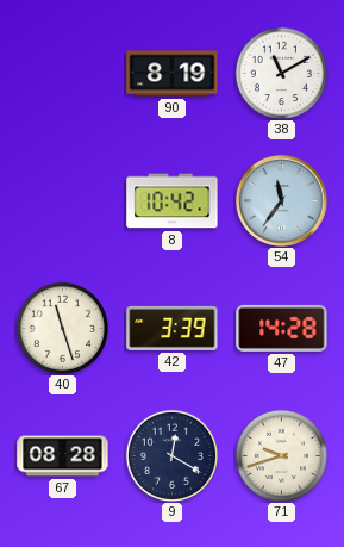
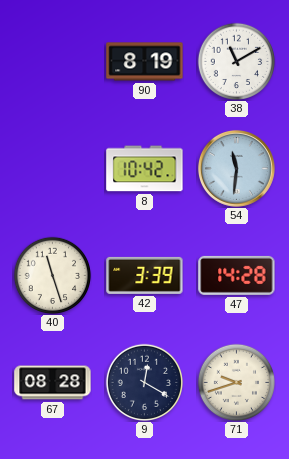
54: 11:36 -> 11:31 (236, 168)
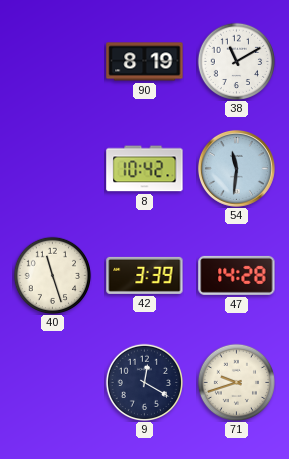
67: 08:28 -> none (53, 383)
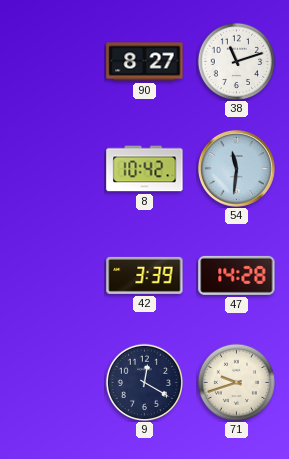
90: 8:19 -> 8:27 (145, 62)
38: 11:10 -> 11:12 (236, 61)
40: 11:27 -> none (52, 275)
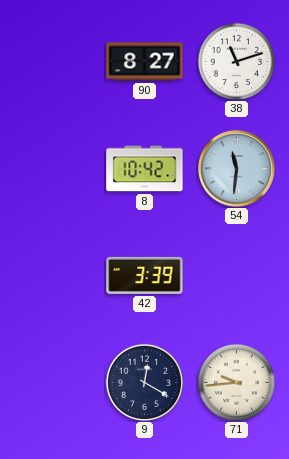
47: 14:28 -> none (237, 275)
71: 9:42 -> 9:44 (236, 382)
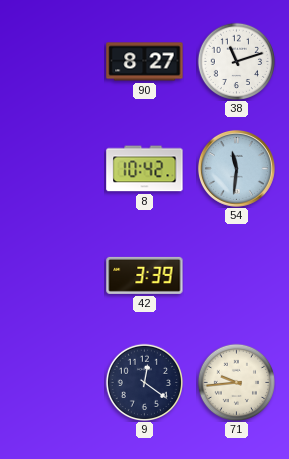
9: 12:20 -> 12:21 (144, 382)
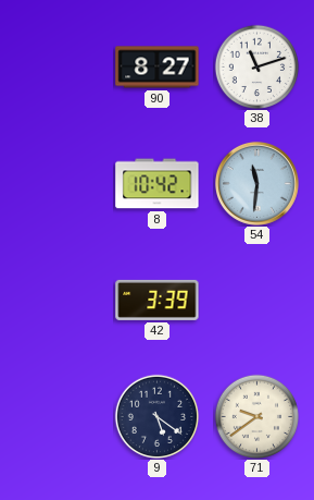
9: 12:21 -> 5:21 (156, 416)
71: 9:44 -> 9:39 (256, 416)
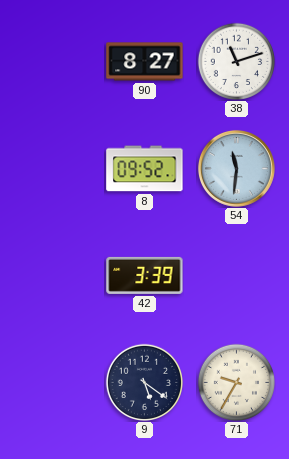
8: 10:42 -> 09:52 (145, 169)
71: 9:39 -> 9:35 (236, 382)
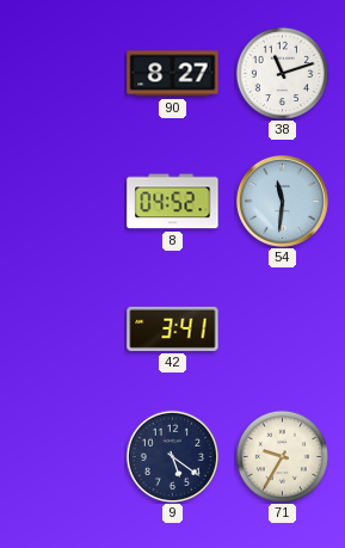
8: 09:52 -> 04:52 (173, 202)
42: 3:39 -> 3:41 (173, 328)
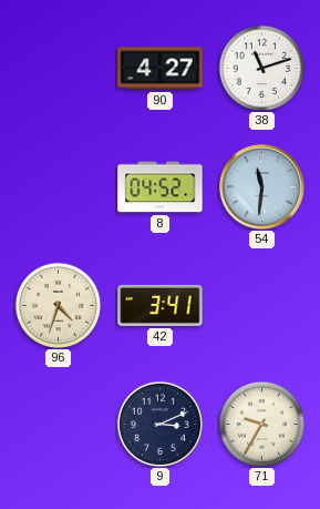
90: 8:27 -> 4:27 (161, 69)
96: none -> 4:33 (58, 305)
9: 5:21 -> 3:11 (159, 424)
